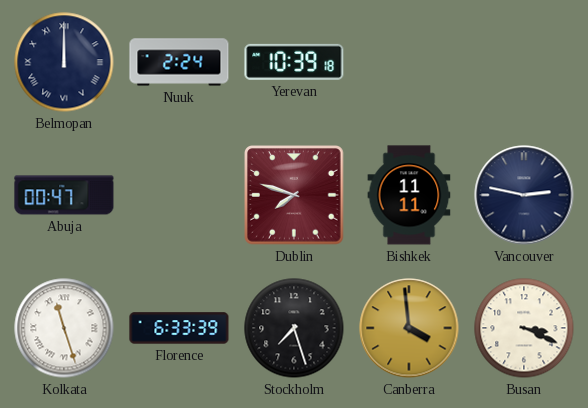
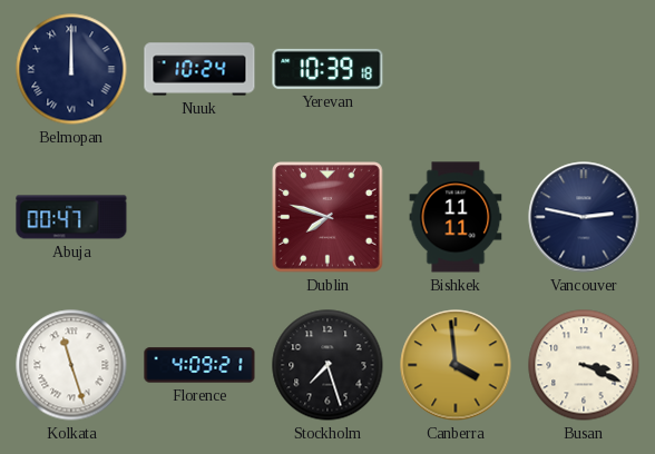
Nuuk: 2:24 -> 10:24 (199, 69)
Florence: 6:33 -> 4:09 (199, 365)
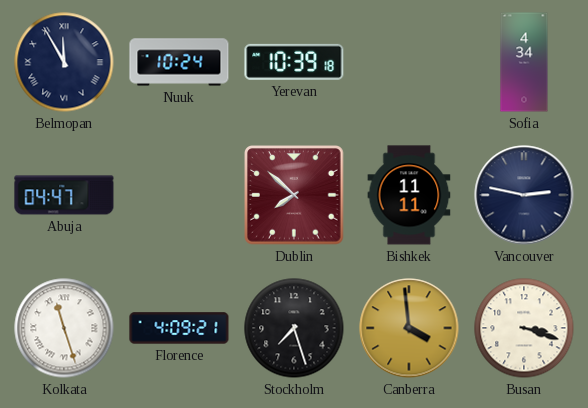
Belmopan: 12:00 -> 11:55 (64, 62)
Sofia: none -> 4:34 (524, 62)
Abuja: 00:47 -> 04:47 (64, 195)
Dublin: 7:48 -> 7:52 (295, 196)
Busan: 3:19 -> 3:18 (524, 328)
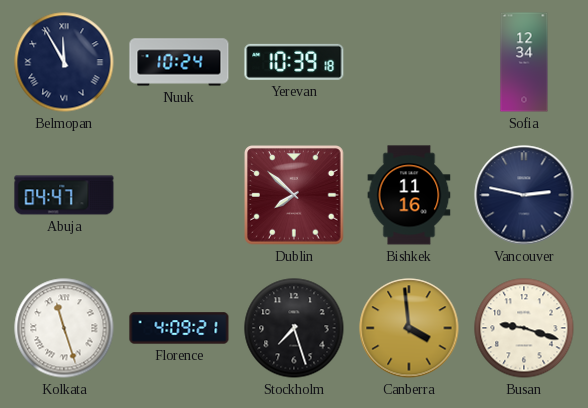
Sofia: 4:34 -> 12:34 (524, 62)
Bishkek: 11:11 -> 11:16 (409, 195)
Busan: 3:18 -> 9:18 (524, 328)
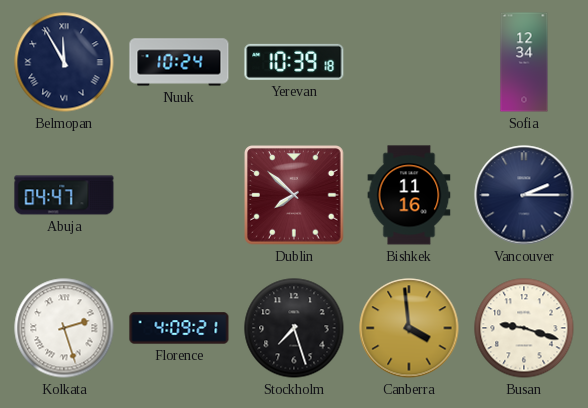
Vancouver: 2:47 -> 2:15 (524, 195)
Kolkata: 11:27 -> 2:27 (64, 328)
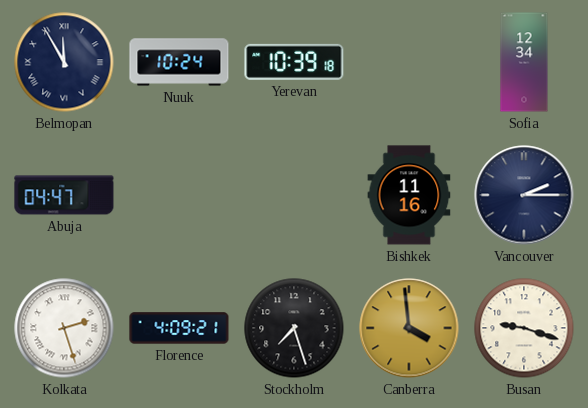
Dublin: 7:52 -> none (295, 196)
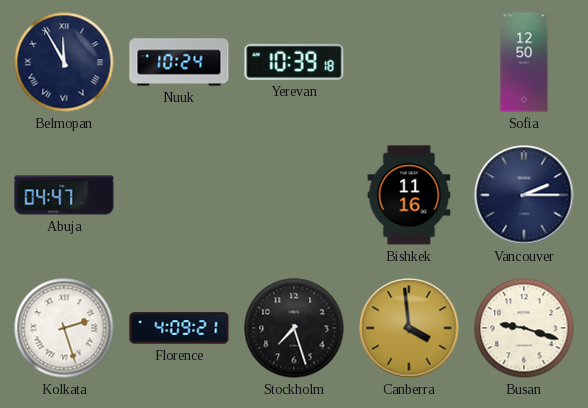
Sofia: 12:34 -> 12:50 (524, 62)
